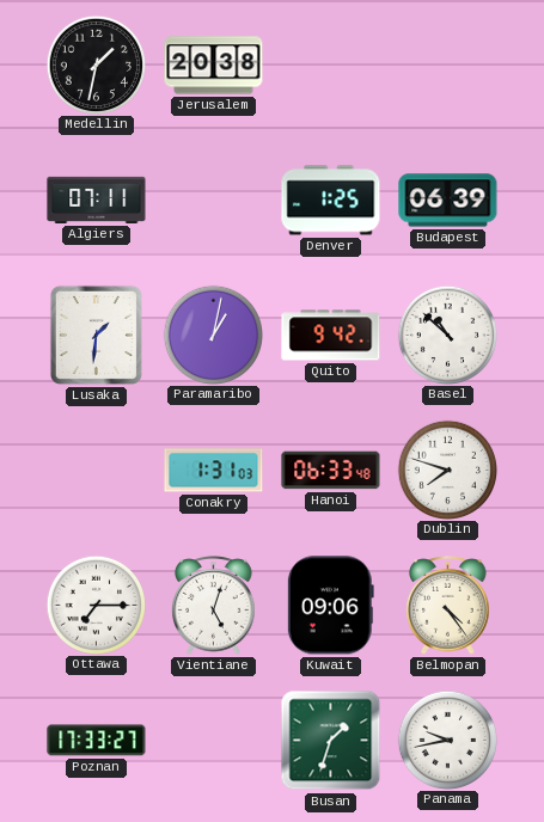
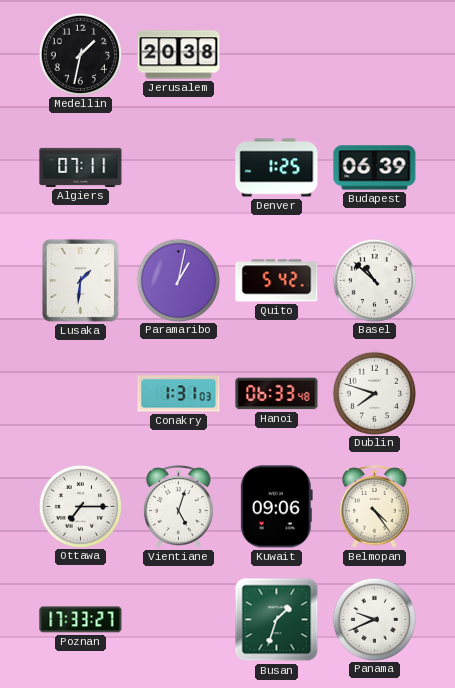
Quito: 9:42 -> 5:42 (277, 281)
Panama: 9:43 -> 9:41 (374, 619)
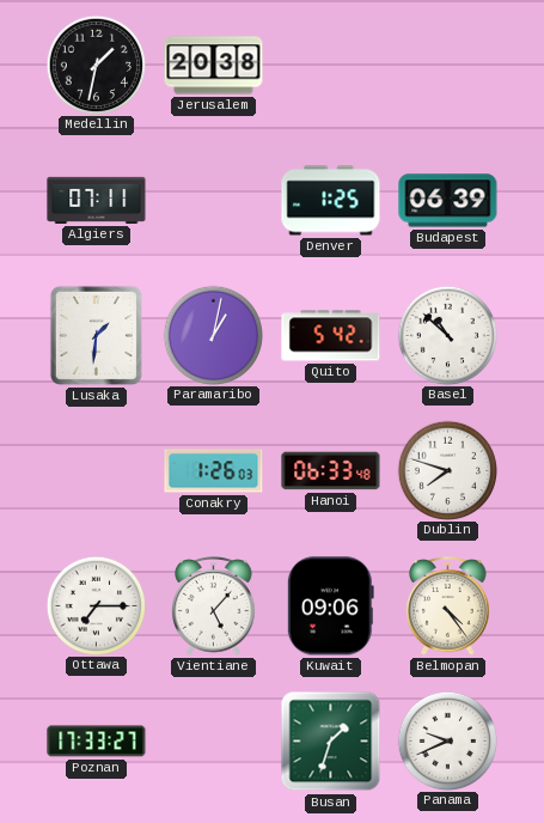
Conakry: 1:31 -> 1:26 (214, 471)
Vientiane: 5:03 -> 5:07 (214, 606)
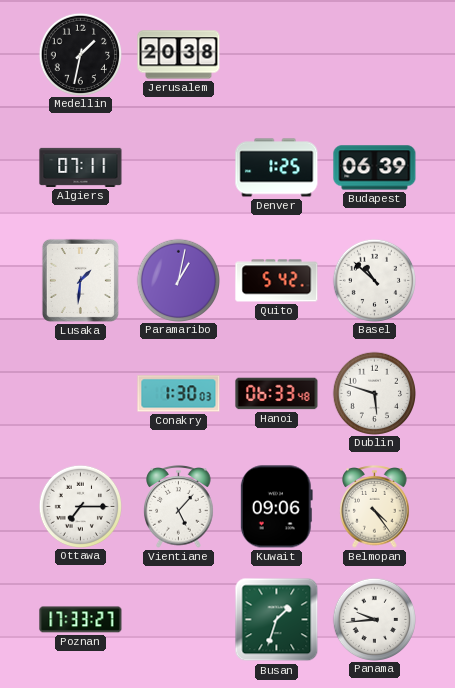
Conakry: 1:26 -> 1:30 (179, 394)
Dublin: 7:48 -> 5:48 (374, 393)
Panama: 9:41 -> 9:44 (374, 619)
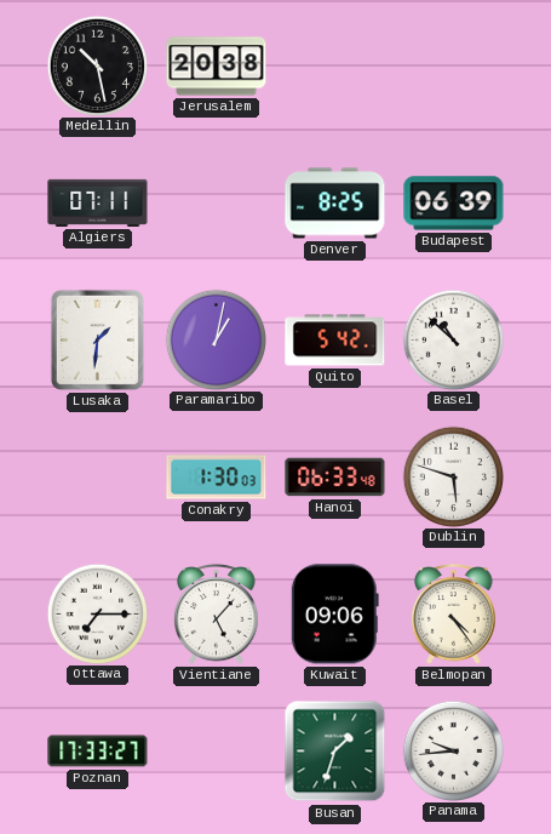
Medellin: 1:32 -> 10:28 (97, 65)
Denver: 1:25 -> 8:25 (335, 204)
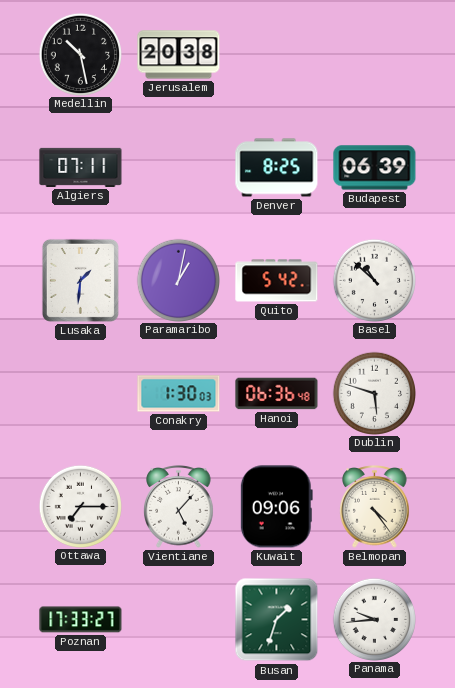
Hanoi: 06:33 -> 06:36 (277, 394)
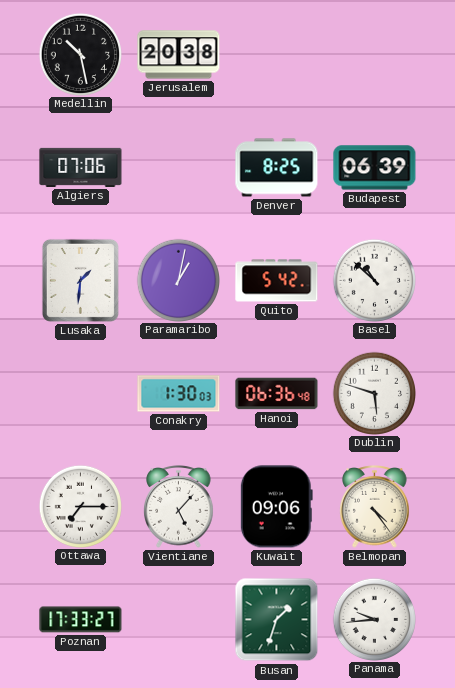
Algiers: 07:11 -> 07:06 (81, 167)
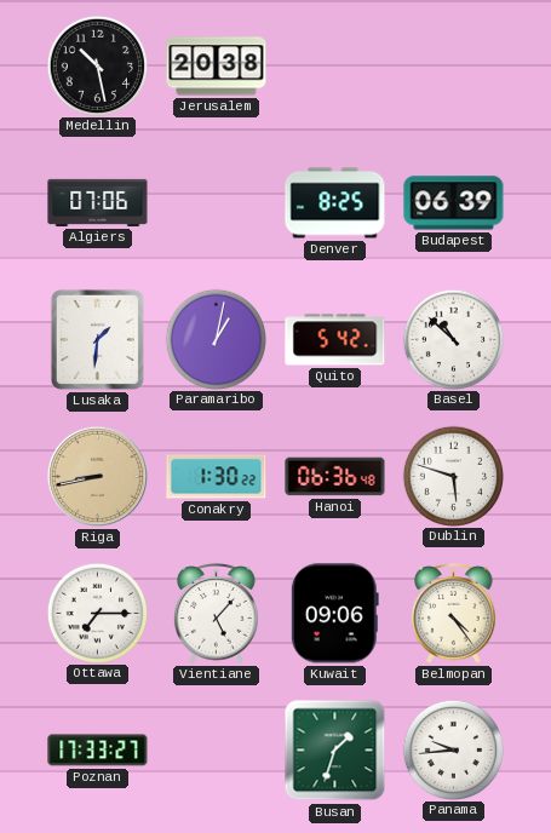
Riga: none -> 8:43 (97, 476)
Conakry: 1:30:03 -> 1:30:22 (217, 477)
